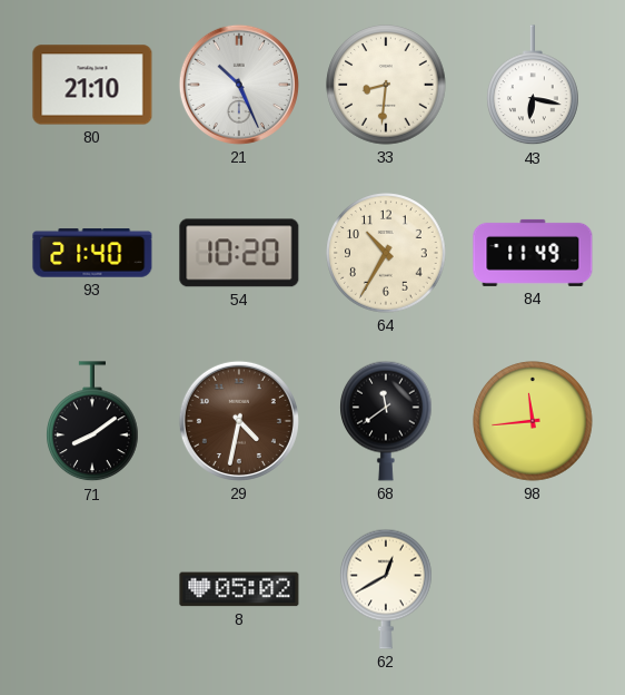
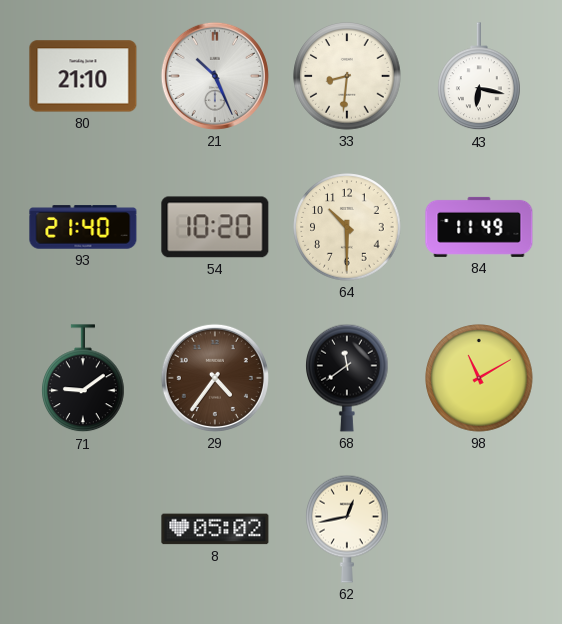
64: 10:35 -> 10:30 (347, 227)
71: 8:09 -> 9:09 (84, 379)
29: 4:32 -> 4:36 (215, 378)
98: 11:44 -> 11:10 (479, 378)
62: 12:40 -> 12:43 (348, 529)
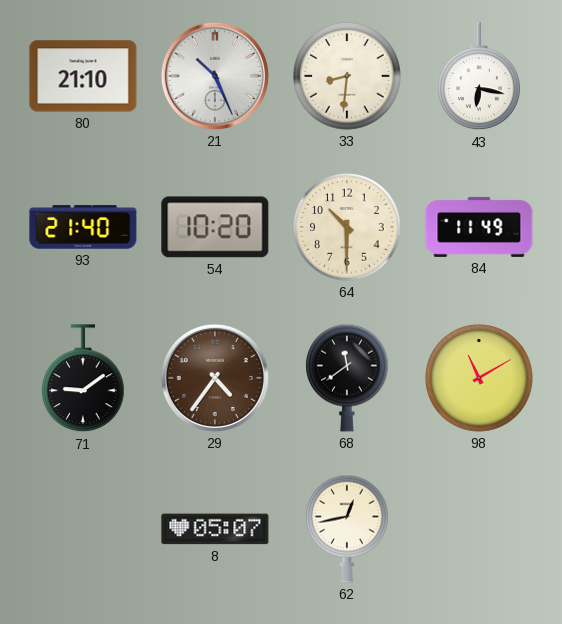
8: 05:02 -> 05:07 (215, 529)
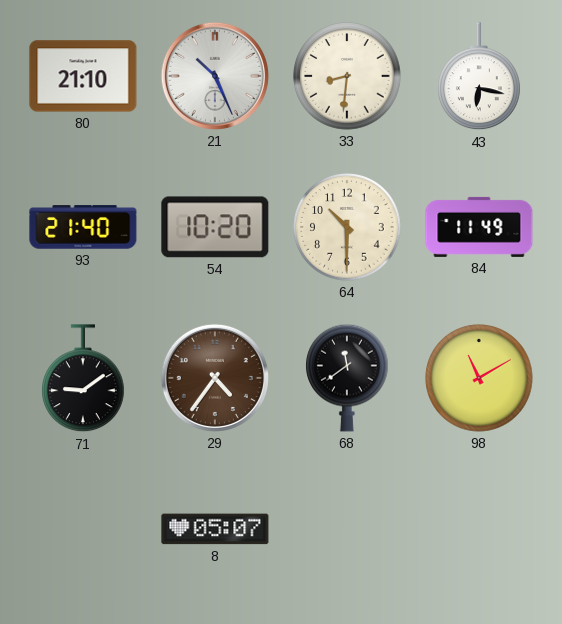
62: 12:43 -> none (348, 529)
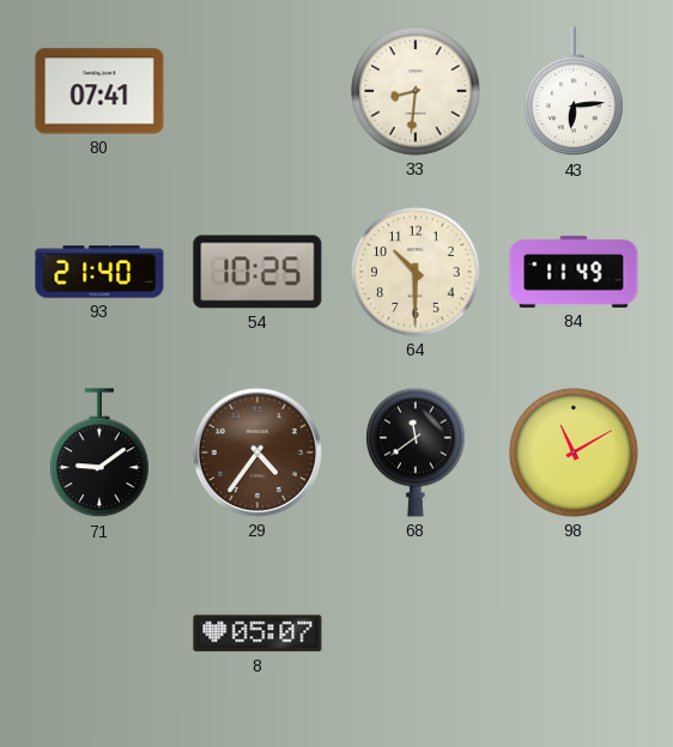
80: 21:10 -> 07:41 (99, 91)
21: 10:26 -> none (215, 76)
43: 6:17 -> 6:14 (575, 92)
54: 10:20 -> 10:25 (257, 272)
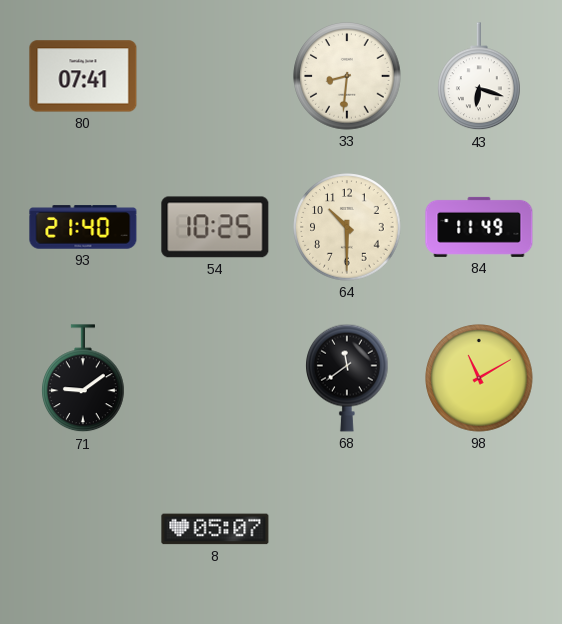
43: 6:14 -> 6:18 (480, 77)
29: 4:36 -> none (257, 453)
